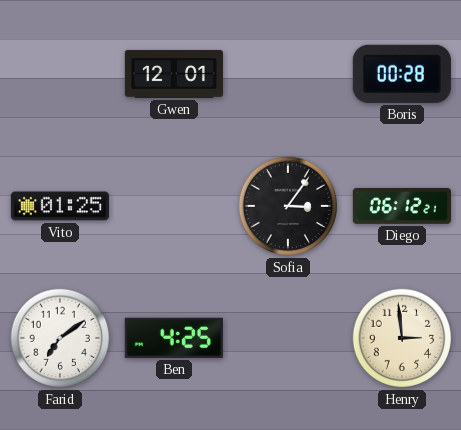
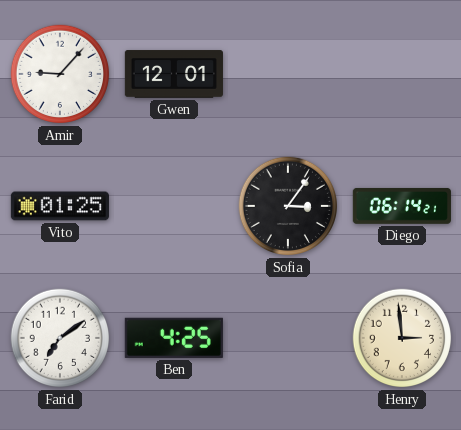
Amir: none -> 9:07 (60, 74)
Boris: 00:28 -> none (402, 74)
Diego: 06:12 -> 06:14 (402, 206)
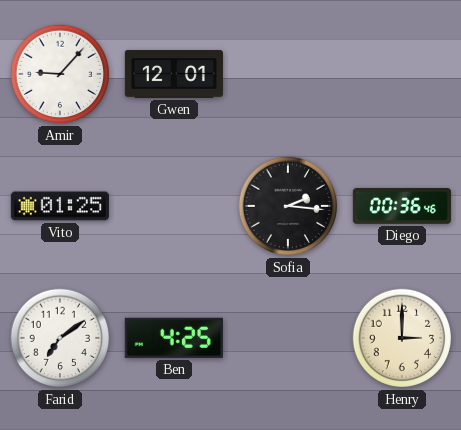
Sofia: 3:06 -> 2:16 (288, 206)
Diego: 06:14 -> 00:36 (402, 206)
Henry: 2:59 -> 3:00 (402, 338)
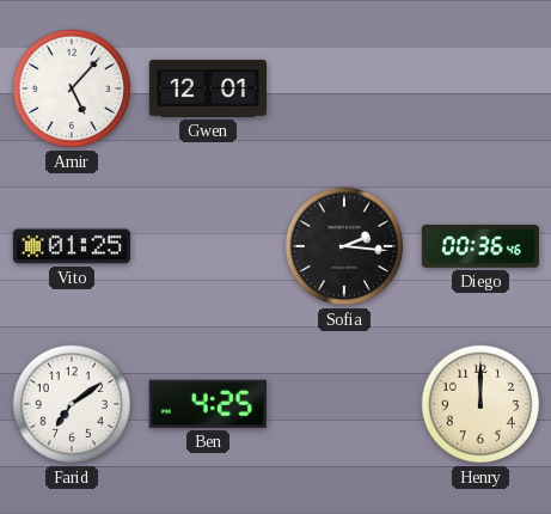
Amir: 9:07 -> 5:07 (72, 88)
Henry: 3:00 -> 12:00 (480, 404)
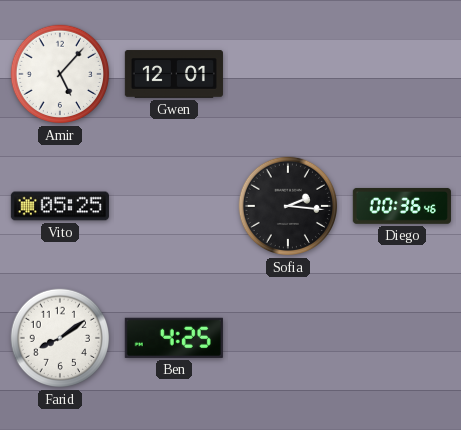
Vito: 01:25 -> 05:25 (60, 206)
Farid: 7:09 -> 8:09 (60, 338)
Henry: 12:00 -> none (480, 404)
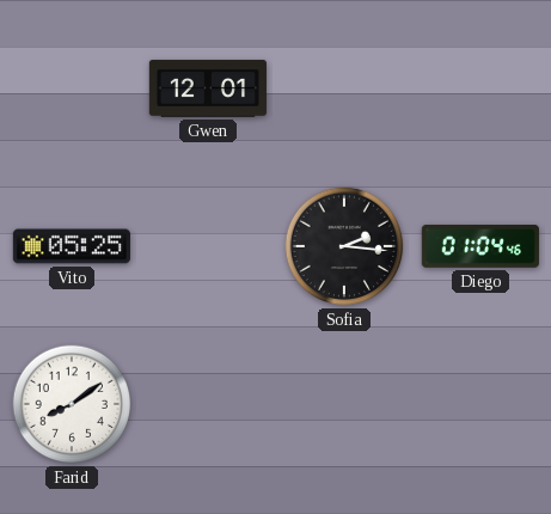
Amir: 5:07 -> none (60, 74)
Diego: 00:36 -> 01:04 (480, 246)
Ben: 4:25 -> none (174, 338)
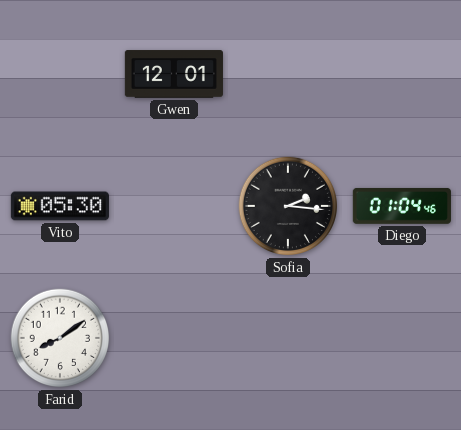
Vito: 05:25 -> 05:30 (60, 206)
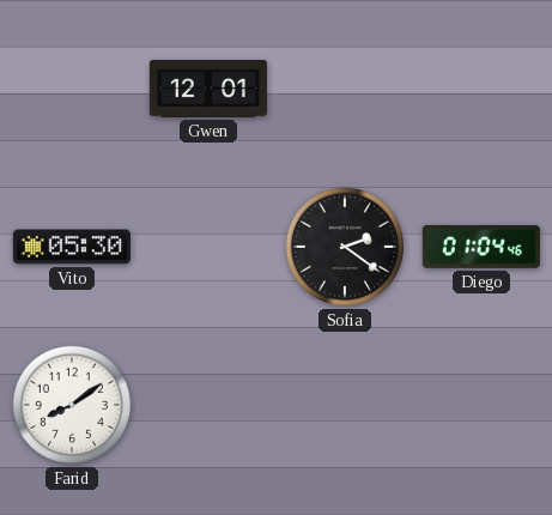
Sofia: 2:16 -> 2:21 (345, 247)
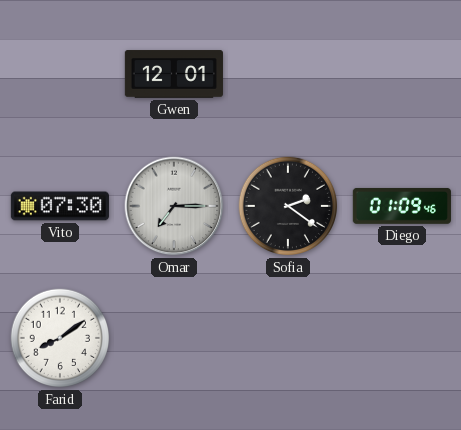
Vito: 05:30 -> 07:30 (60, 206)
Omar: none -> 7:15 (174, 206)
Diego: 01:04 -> 01:09 (402, 206)
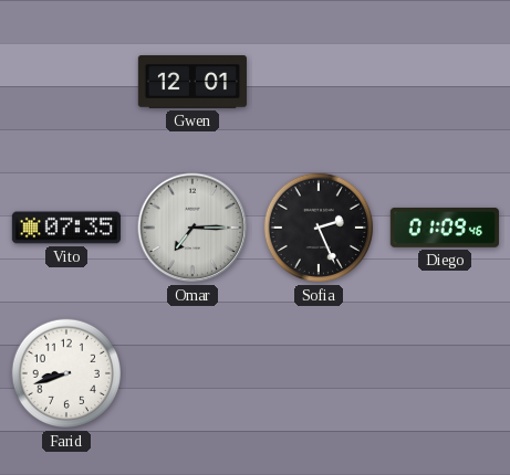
Vito: 07:30 -> 07:35 (66, 228)
Sofia: 2:21 -> 2:26 (319, 228)
Farid: 8:09 -> 8:42 (66, 373)
